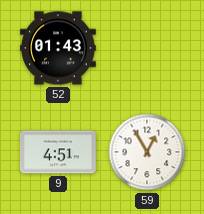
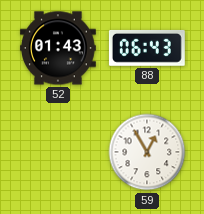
88: none -> 06:43 (147, 48)
9: 4:51 -> none (59, 152)
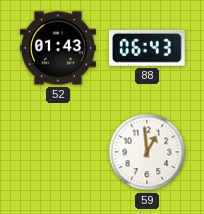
59: 12:55 -> 12:59 (147, 152)
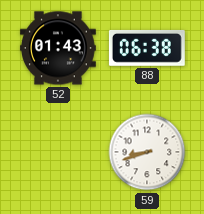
88: 06:43 -> 06:38 (147, 48)
59: 12:59 -> 8:42 (147, 152)
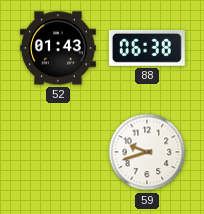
59: 8:42 -> 9:42 (147, 152)
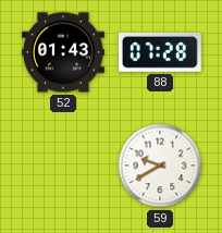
88: 06:38 -> 07:28 (160, 52)
59: 9:42 -> 9:40 (160, 165)
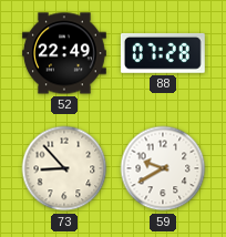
52: 01:43 -> 22:49 (64, 53)
73: none -> 8:53 (64, 168)
